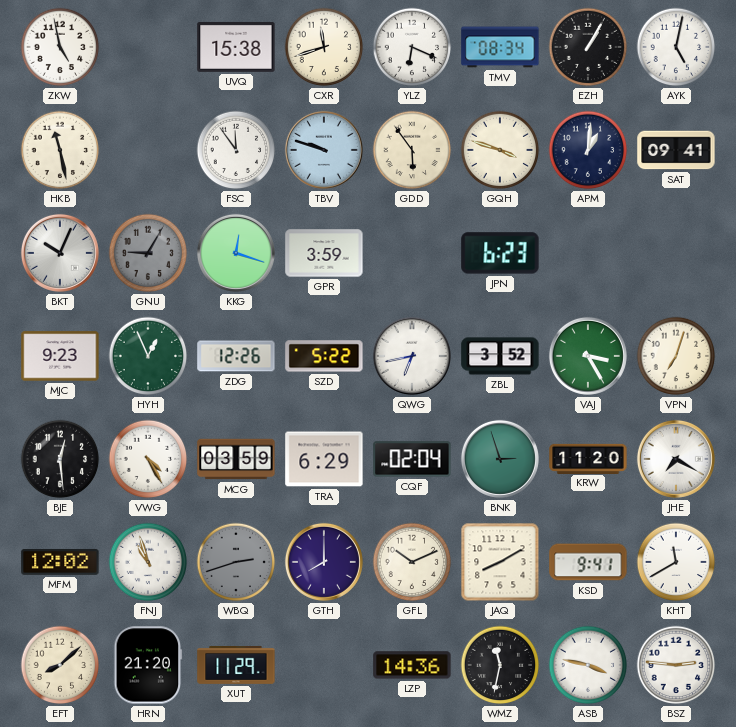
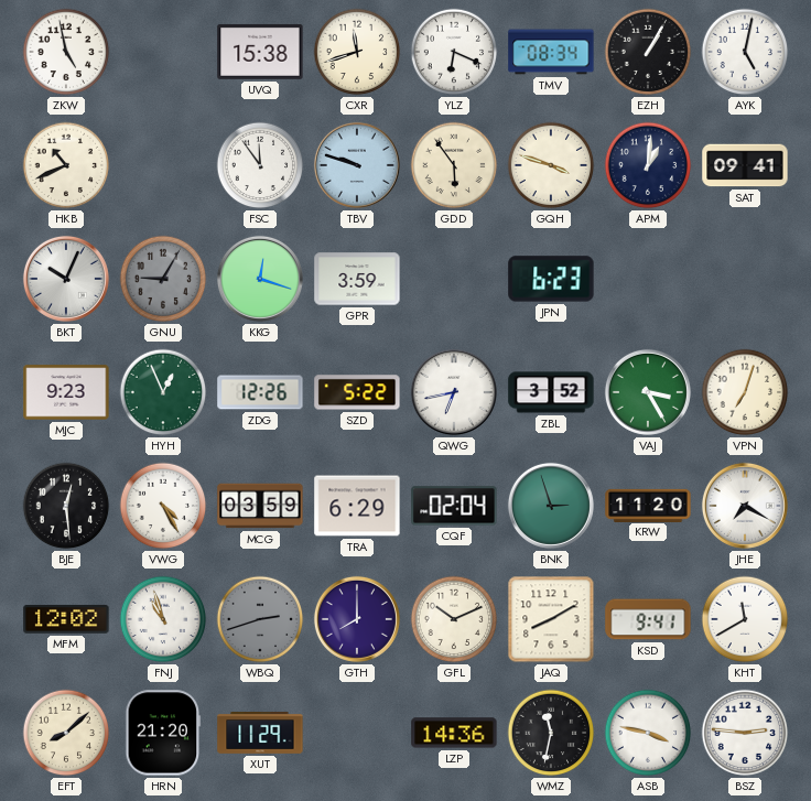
HKB: 11:28 -> 10:41 (66, 165)
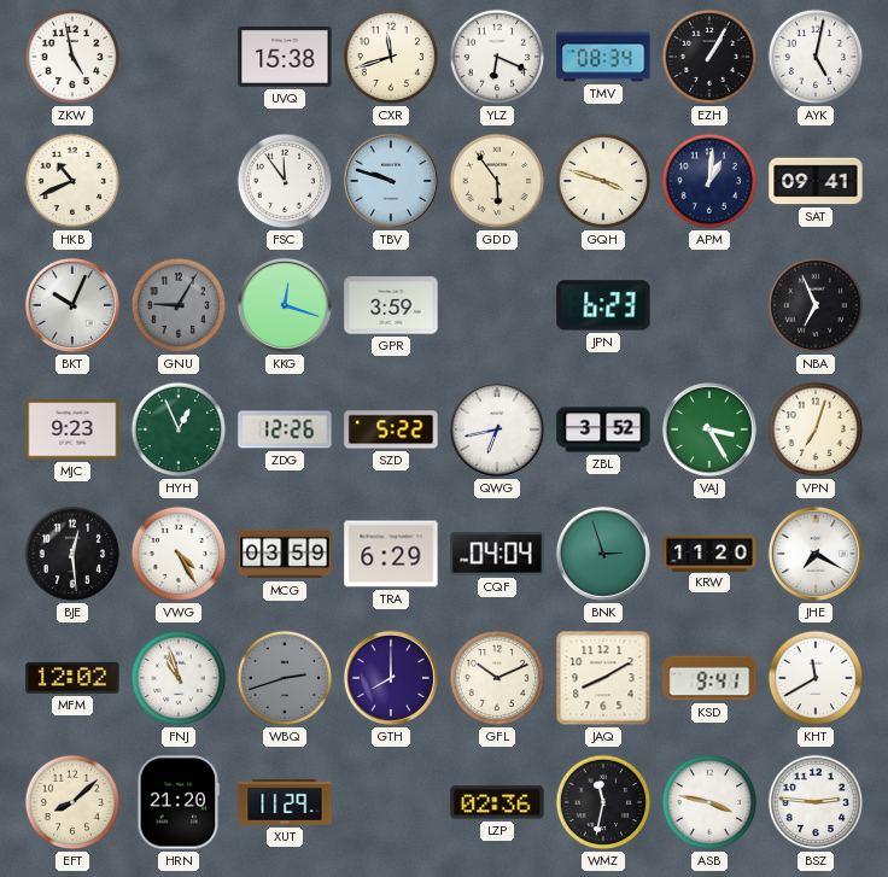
NBA: none -> 6:56 (816, 305)
CQF: 02:04 -> 04:04 (497, 554)
LZP: 14:36 -> 02:36 (497, 802)
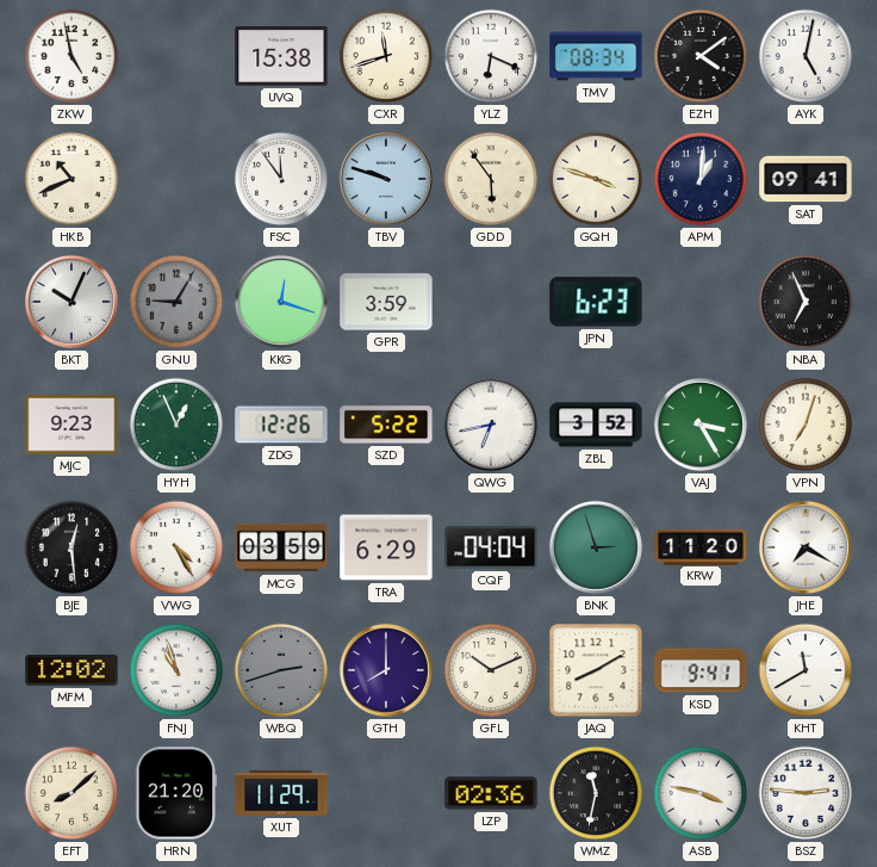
EZH: 1:05 -> 4:09 (701, 56)
